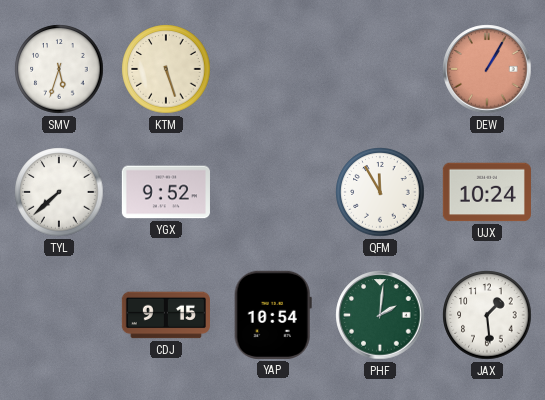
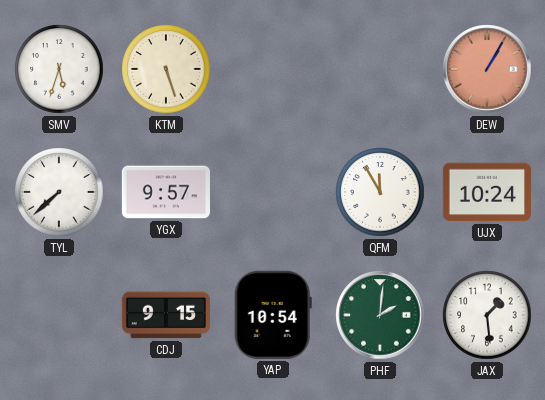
YGX: 9:52 -> 9:57 (166, 192)
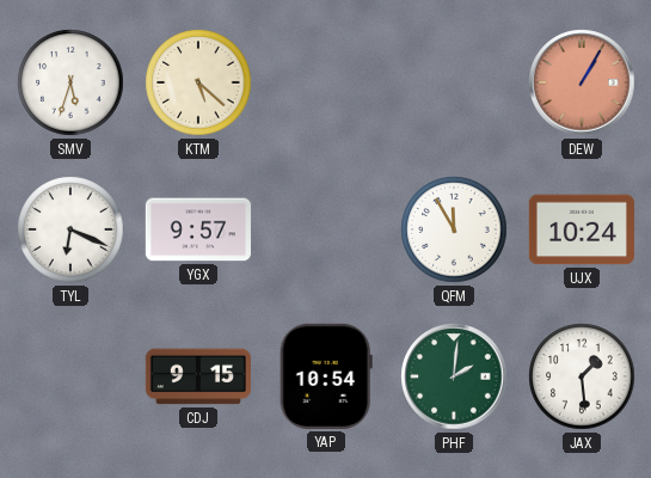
KTM: 5:27 -> 5:22 (198, 82)
TYL: 7:38 -> 6:19 (70, 229)
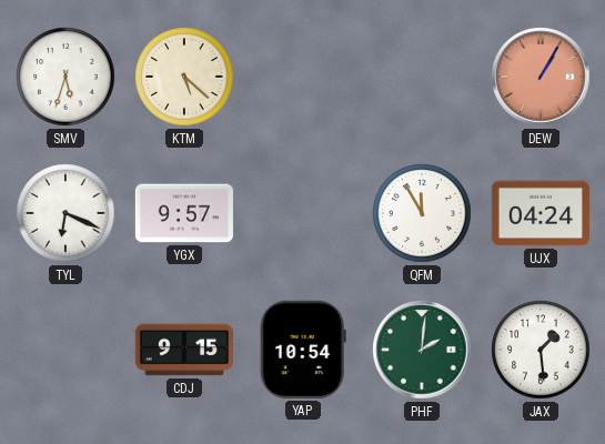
UJX: 10:24 -> 04:24 (541, 213)
